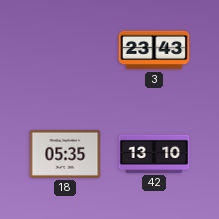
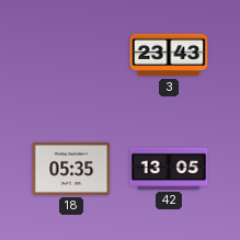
42: 13:10 -> 13:05 (169, 169)
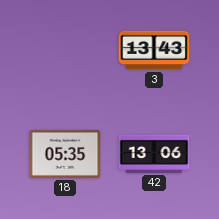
3: 23:43 -> 13:43 (154, 50)
42: 13:05 -> 13:06 (154, 154)
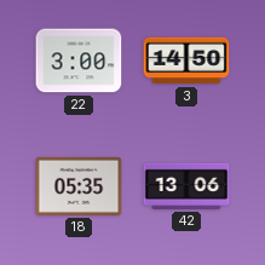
22: none -> 3:00 (79, 61)
3: 13:43 -> 14:50 (186, 61)
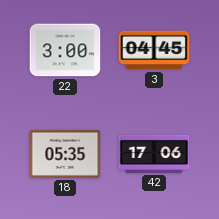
3: 14:50 -> 04:45 (154, 50)
42: 13:06 -> 17:06 (154, 154)
